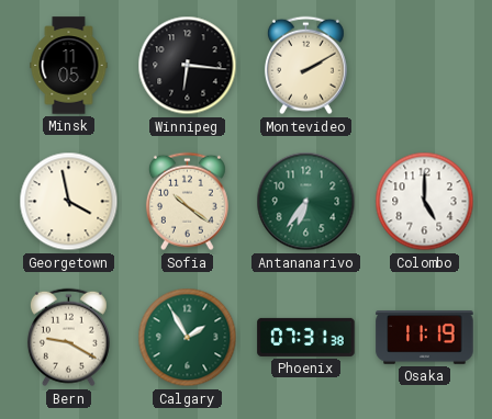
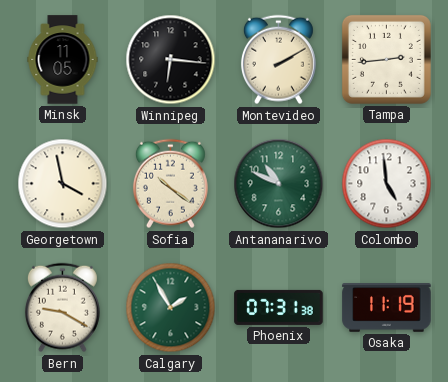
Tampa: none -> 2:44 (386, 59)
Antananarivo: 6:36 -> 10:49 (279, 184)
Colombo: 5:00 -> 4:59 (387, 184)
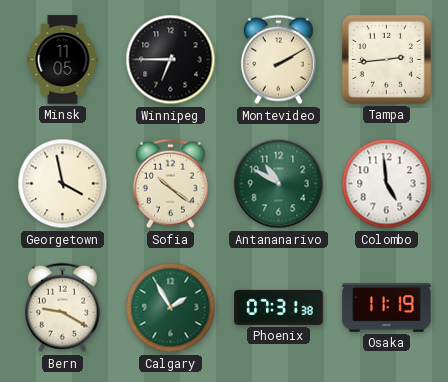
Winnipeg: 6:16 -> 6:45 (171, 60)
Antananarivo: 10:49 -> 10:50 (279, 184)
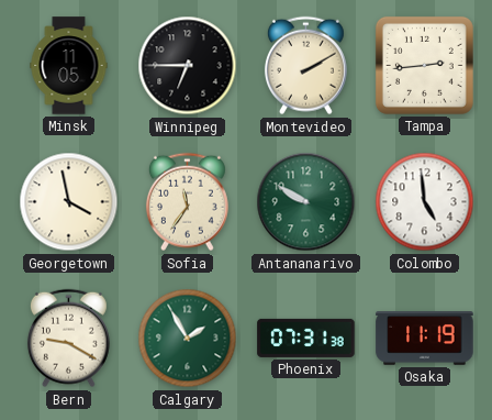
Sofia: 10:21 -> 11:36 (187, 202)
Antananarivo: 10:50 -> 9:50 (306, 202)
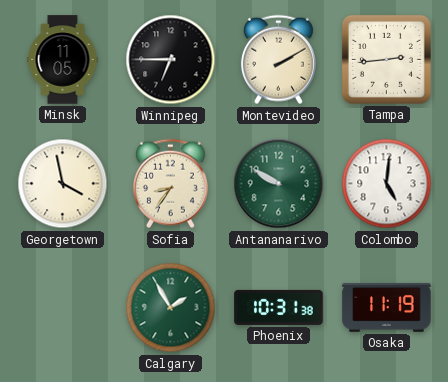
Sofia: 11:36 -> 8:36 (170, 184)
Colombo: 4:59 -> 5:01 (387, 184)
Bern: 9:20 -> none (68, 339)
Phoenix: 07:31 -> 10:31 (279, 307)
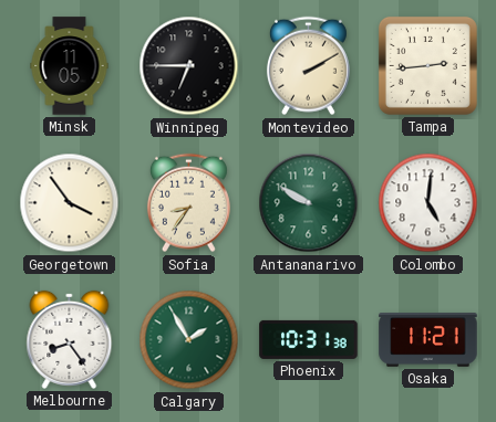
Georgetown: 3:58 -> 3:54 (70, 203)
Melbourne: none -> 8:24 (70, 339)
Osaka: 11:19 -> 11:21 (428, 340)
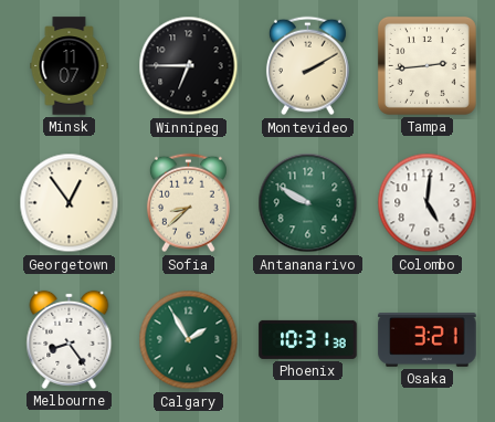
Minsk: 11:05 -> 11:07 (70, 66)
Georgetown: 3:54 -> 12:54 (70, 203)
Sofia: 8:36 -> 8:38 (188, 203)
Osaka: 11:21 -> 3:21 (428, 340)
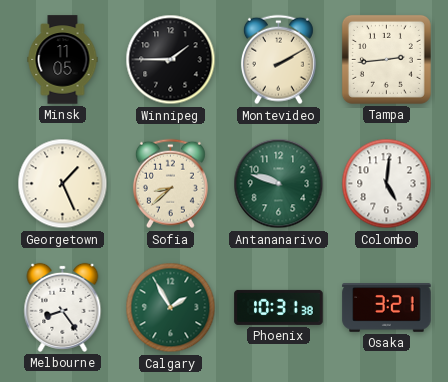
Minsk: 11:07 -> 11:05 (63, 60)
Winnipeg: 6:45 -> 1:45 (171, 60)
Georgetown: 12:54 -> 1:26 (63, 184)
Antananarivo: 9:50 -> 9:48 (279, 184)
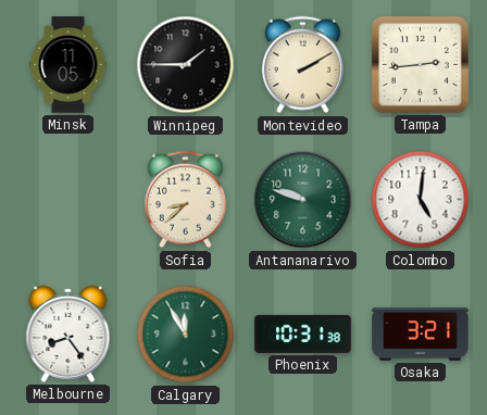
Georgetown: 1:26 -> none (63, 184)
Calgary: 1:55 -> 11:55 (186, 335)
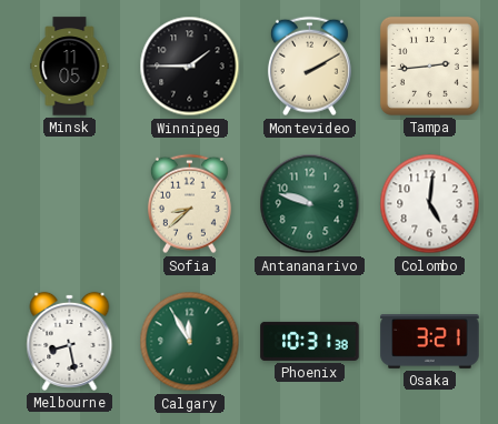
Melbourne: 8:24 -> 8:28 (70, 341)
